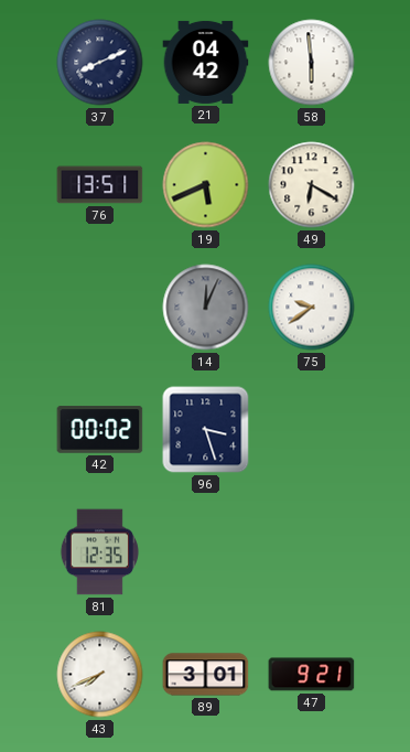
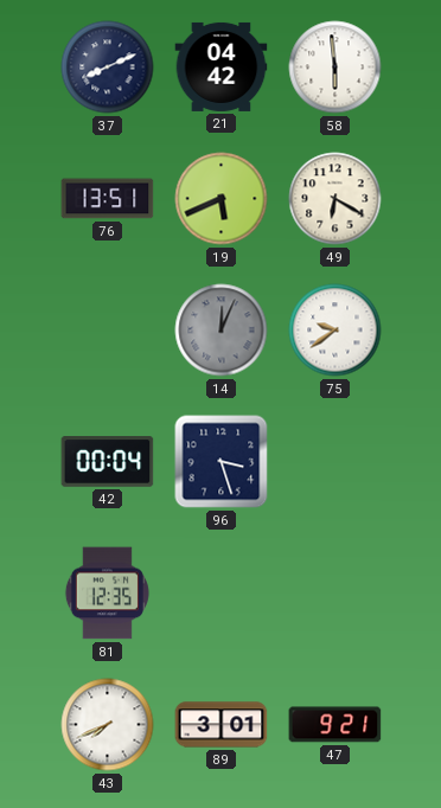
42: 00:02 -> 00:04 (108, 462)
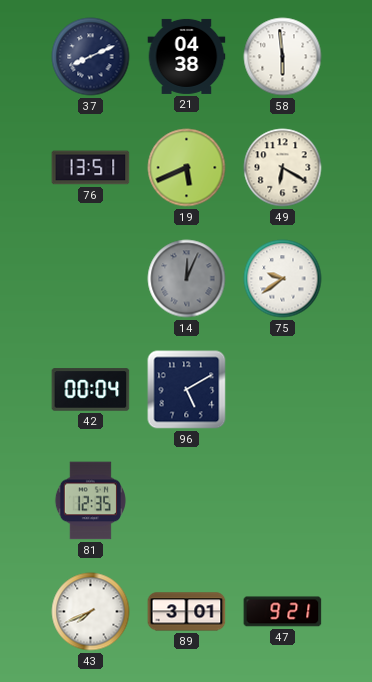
21: 04:42 -> 04:38 (187, 56)
96: 3:27 -> 5:10 (187, 390)
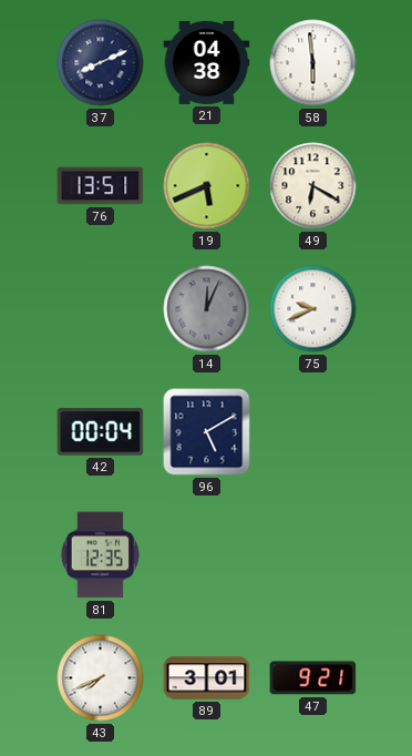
75: 9:39 -> 9:41 (313, 309)
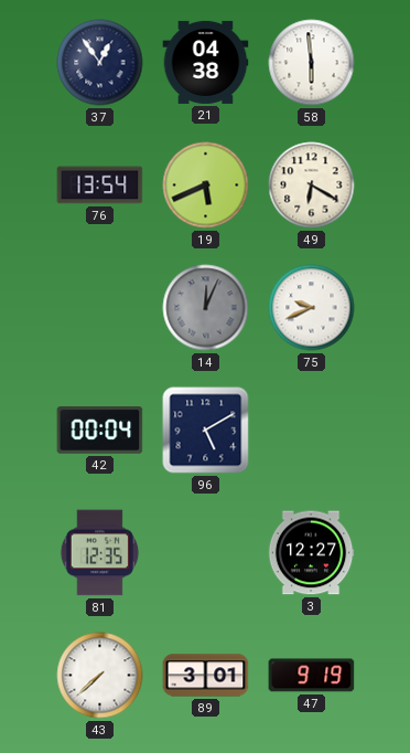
37: 8:11 -> 12:54 (100, 63)
76: 13:51 -> 13:54 (100, 185)
3: none -> 12:27 (311, 553)
43: 7:41 -> 7:38 (100, 676)
47: 9:21 -> 9:19 (312, 676)
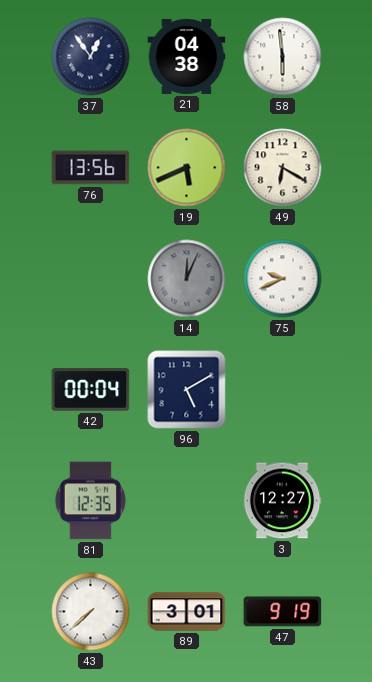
76: 13:54 -> 13:56 (91, 168)
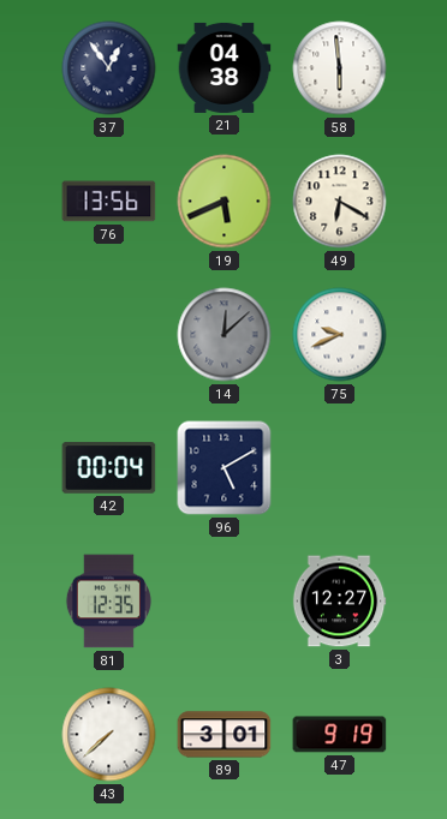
14: 12:04 -> 12:08 (225, 335)
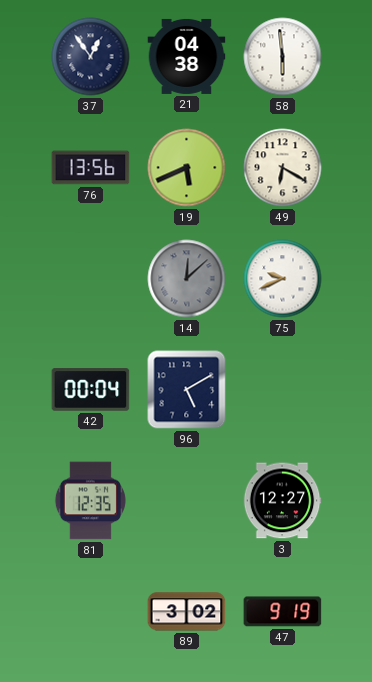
43: 7:38 -> none (109, 735)
89: 3:01 -> 3:02 (187, 612)
